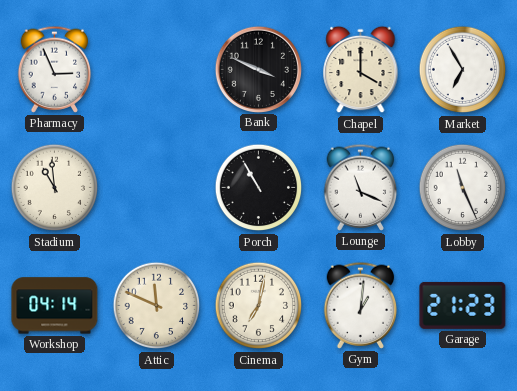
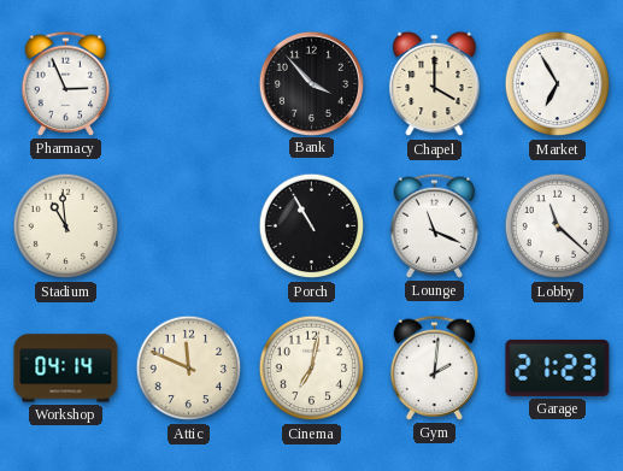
Bank: 3:49 -> 3:53 (311, 83)
Lobby: 11:26 -> 11:22 (558, 226)
Gym: 1:01 -> 2:01 (435, 367)
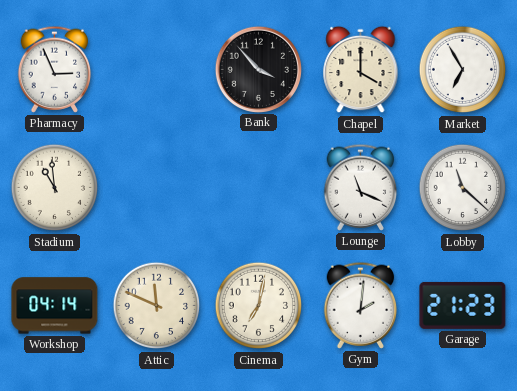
Porch: 10:55 -> none (312, 226)
